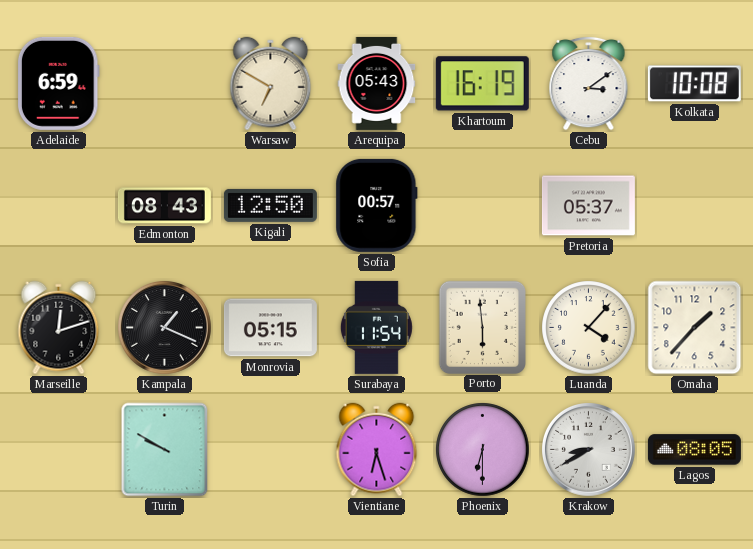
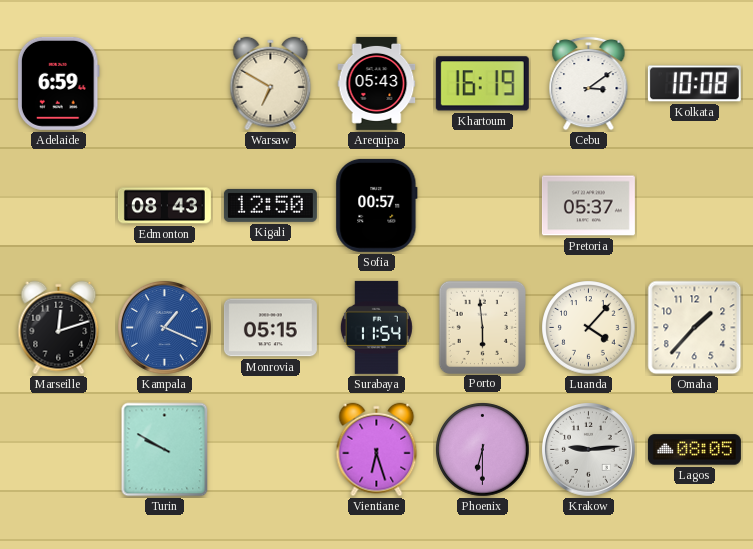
Kampala dial: black -> blue (165, 328)
Krakow: 8:40 -> 9:14 (589, 450)
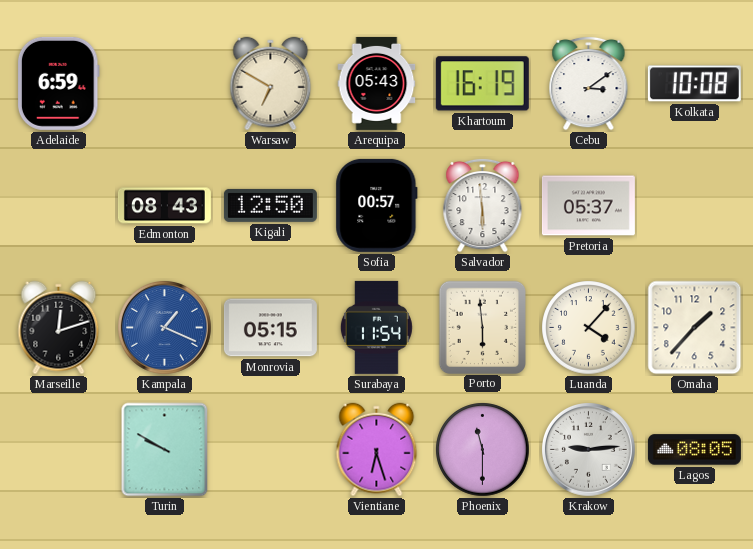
Salvador: none -> 5:59 (483, 205)
Phoenix: 6:30 -> 11:30 (483, 450)
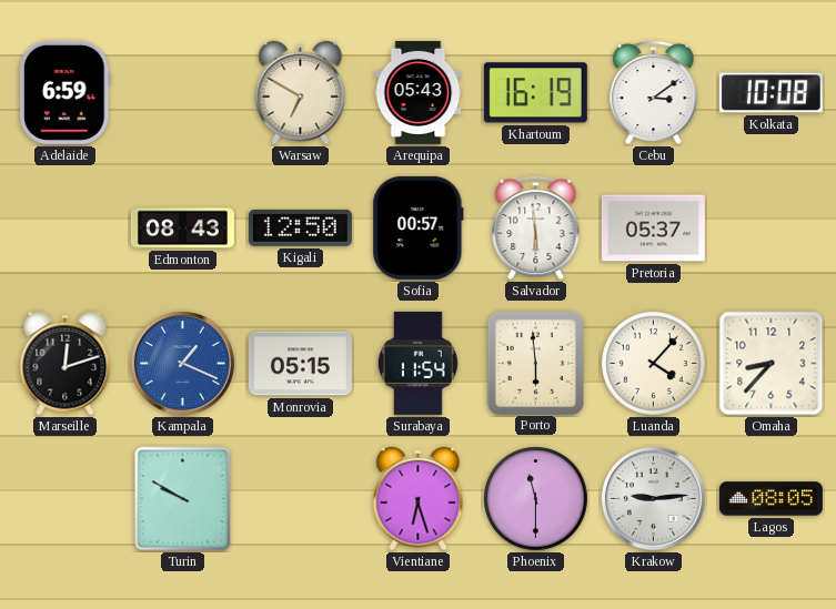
Omaha: 1:37 -> 8:37 (772, 364)
